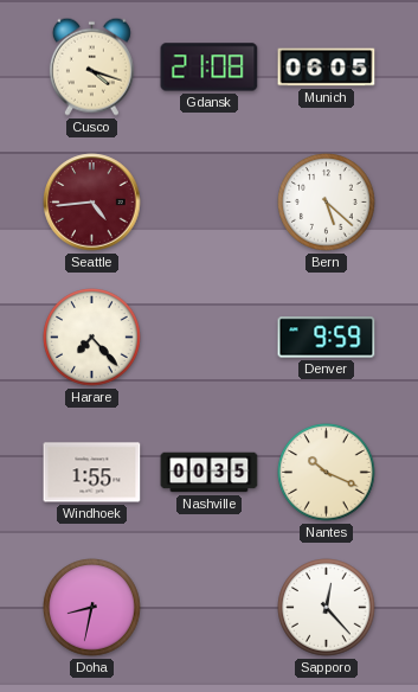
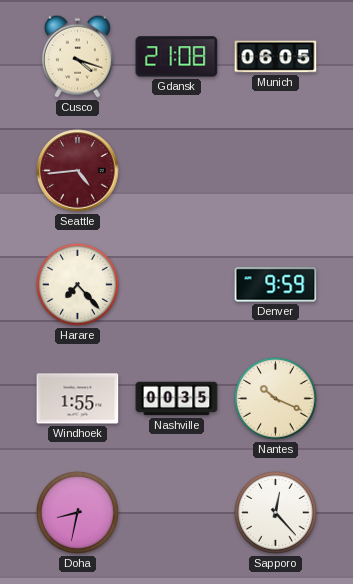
Bern: 5:22 -> none (327, 203)
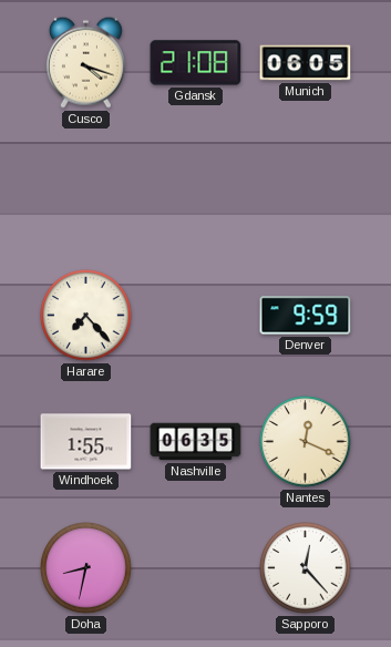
Seattle: 4:44 -> none (78, 171)
Nashville: 00:35 -> 06:35 (196, 442)
Nantes: 10:19 -> 12:19 (306, 442)
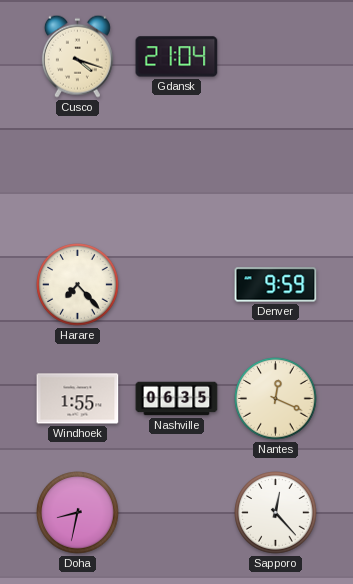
Gdansk: 21:08 -> 21:04 (177, 57)
Munich: 06:05 -> none (306, 63)
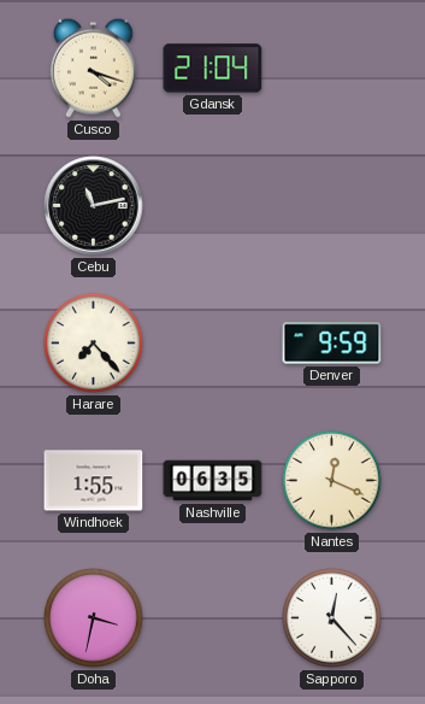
Cebu: none -> 11:13 (94, 206)
Doha: 8:32 -> 3:32 (94, 618)
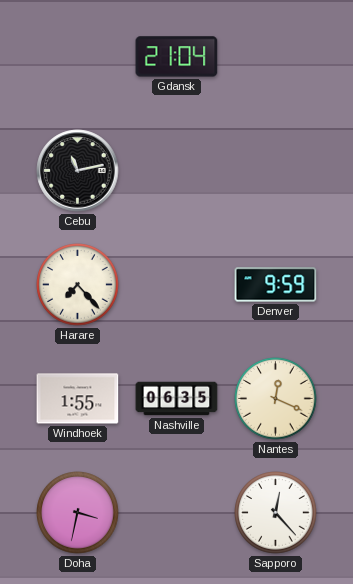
Cusco: 4:18 -> none (93, 68)
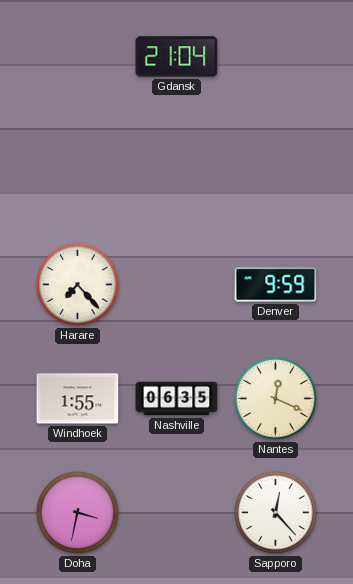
Cebu: 11:13 -> none (78, 171)
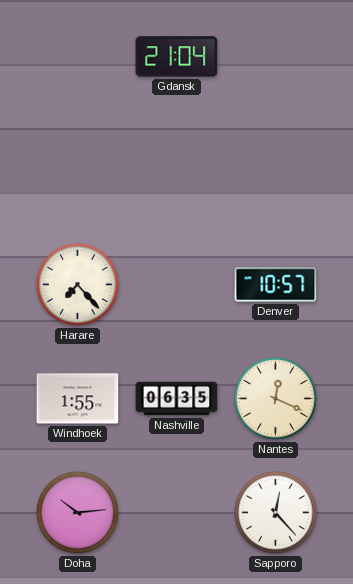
Denver: 9:59 -> 10:57 (276, 285)
Doha: 3:32 -> 10:14 (78, 513)
